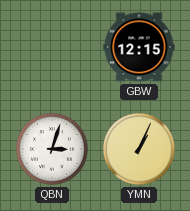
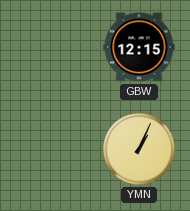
QBN: 3:03 -> none (53, 150)
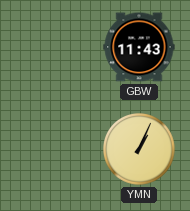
GBW: 12:15 -> 11:43 (139, 47)
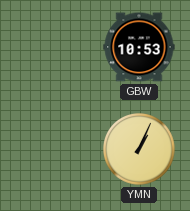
GBW: 11:43 -> 10:53 (139, 47)
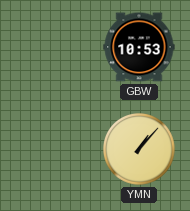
YMN: 1:04 -> 1:07 (140, 150)
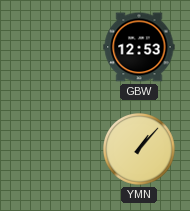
GBW: 10:53 -> 12:53 (139, 47)
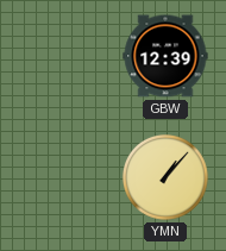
GBW: 12:53 -> 12:39 (165, 56)
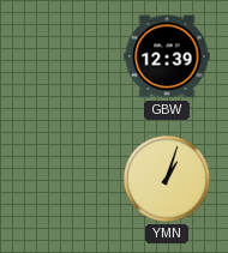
YMN: 1:07 -> 1:03 (168, 180)
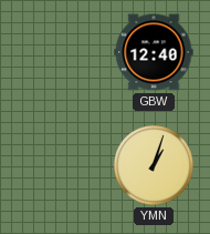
GBW: 12:39 -> 12:40 (154, 52)
